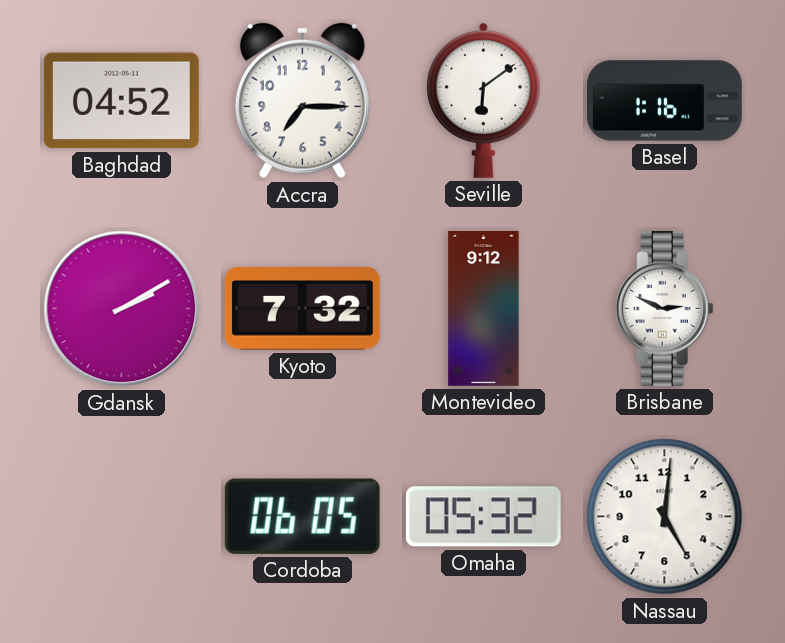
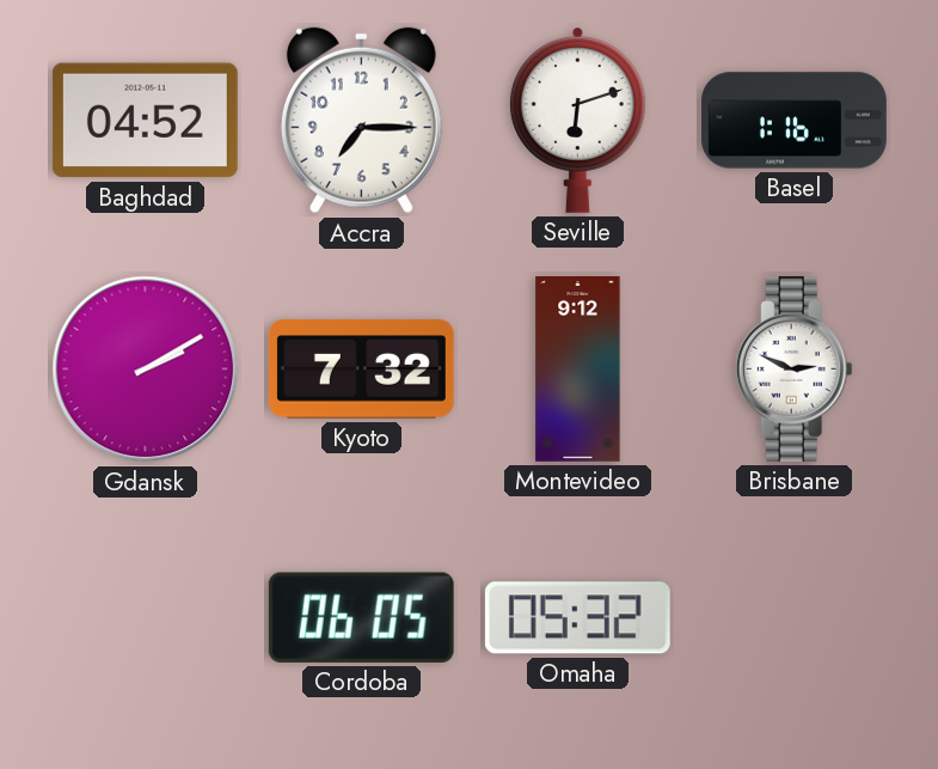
Seville: 6:09 -> 6:12 (578, 120)
Nassau: 5:01 -> none (665, 517)
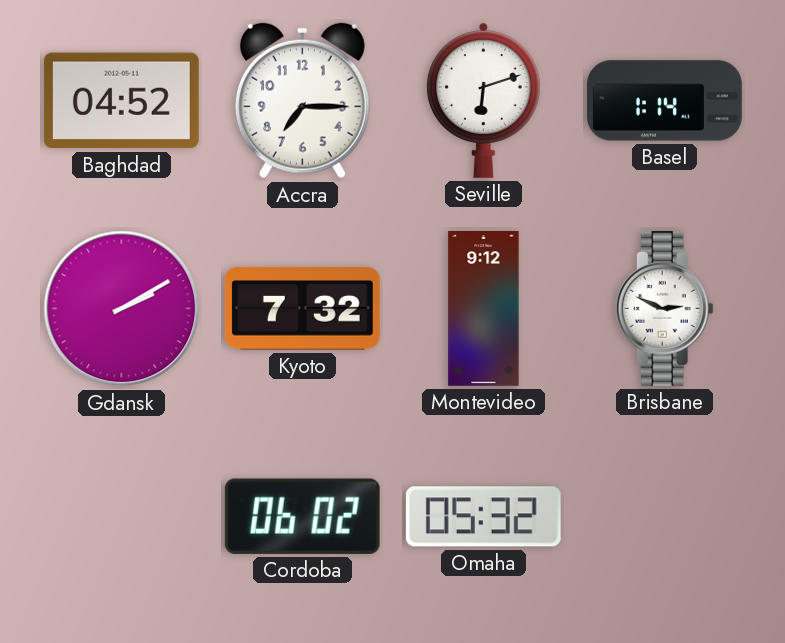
Basel: 1:16 -> 1:14 (665, 101)
Cordoba: 06:05 -> 06:02 (302, 516)
